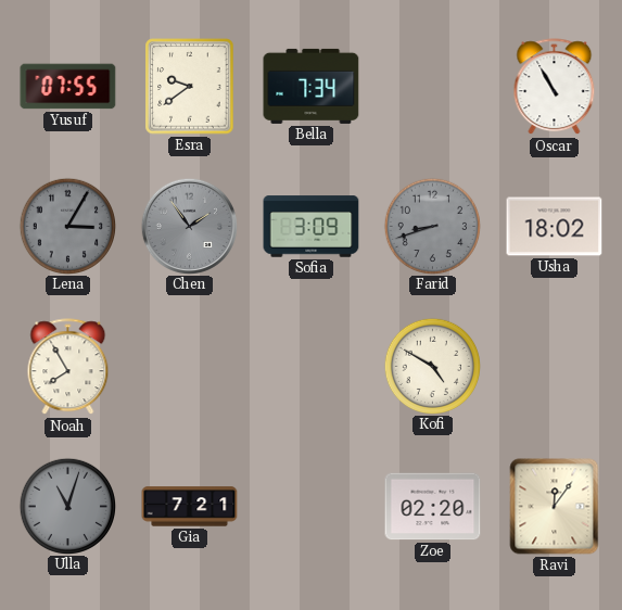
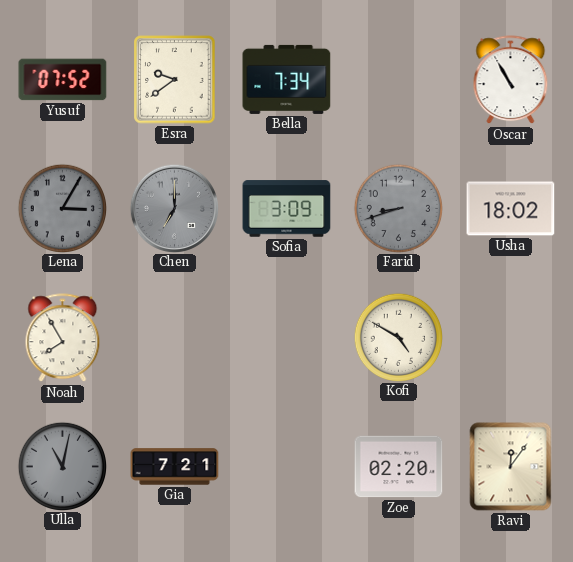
Yusuf: 07:55 -> 07:52 (63, 80)
Chen: 1:54 -> 7:00 (174, 208)
Ulla: 11:03 -> 11:02 (62, 466)
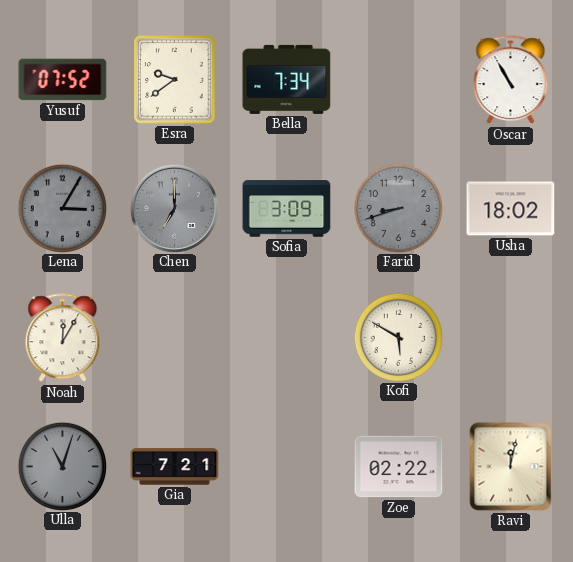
Noah: 7:55 -> 12:05 (63, 338)
Kofi: 4:50 -> 5:50 (398, 337)
Ulla: 11:02 -> 11:03 (62, 466)
Zoe: 02:20 -> 02:22 (399, 467)
Ravi: 12:06 -> 12:02 (511, 467)
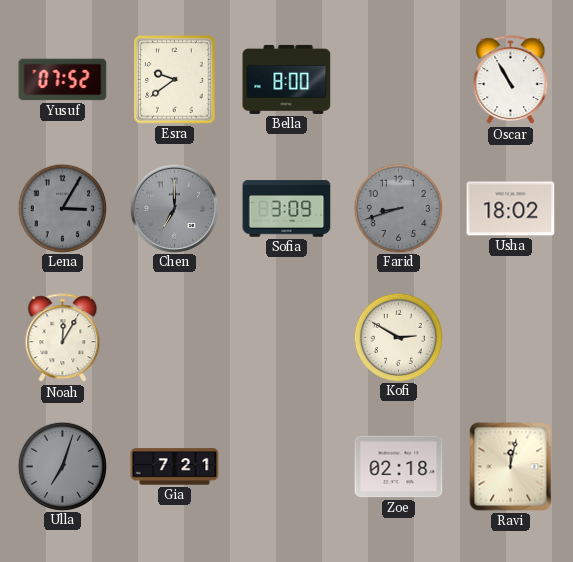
Bella: 7:34 -> 8:00 (287, 79)
Kofi: 5:50 -> 2:50 (398, 337)
Ulla: 11:03 -> 7:03 (62, 466)
Zoe: 02:22 -> 02:18 (399, 467)
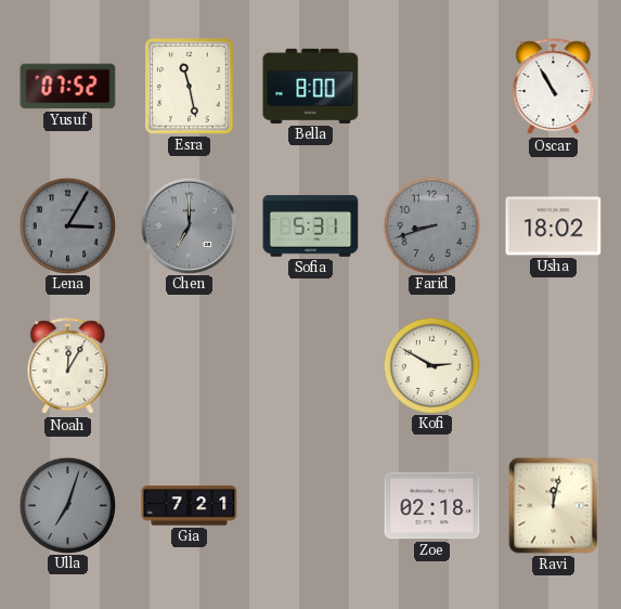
Esra: 9:39 -> 11:28 (190, 87)
Sofia: 3:09 -> 5:31 (311, 226)
